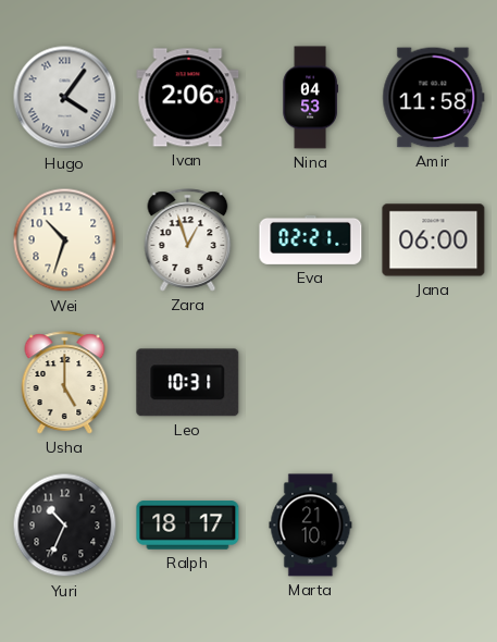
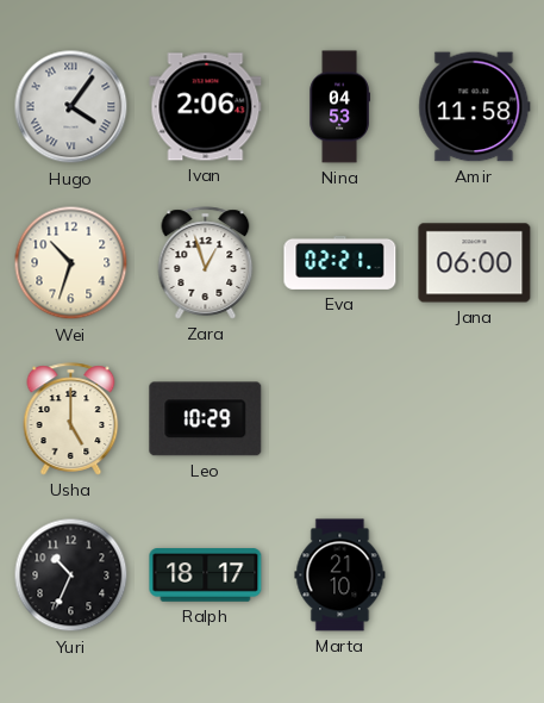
Leo: 10:31 -> 10:29 (206, 419)
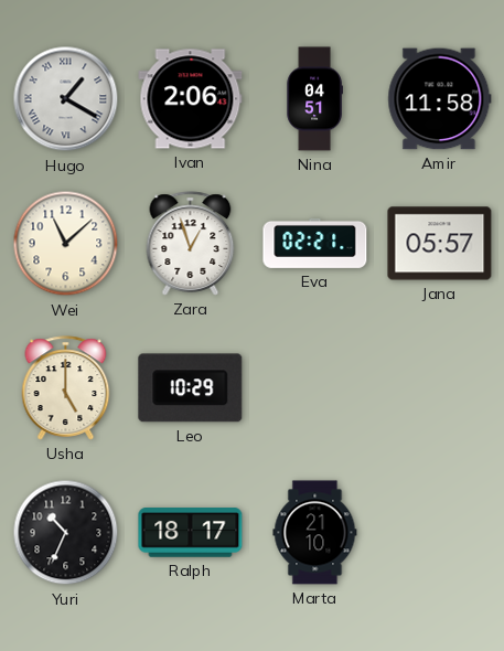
Hugo: 4:06 -> 1:20 (66, 99)
Nina: 04:53 -> 04:51 (314, 99)
Wei: 10:33 -> 11:08 (66, 244)
Jana: 06:00 -> 05:57 (440, 244)
